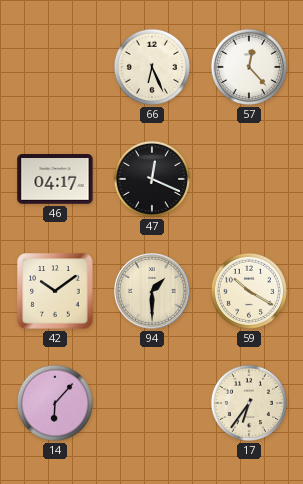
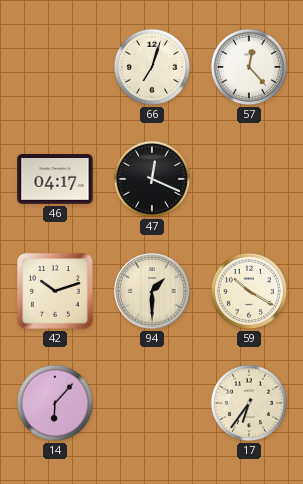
66: 6:26 -> 7:03 (152, 67)
42: 10:09 -> 10:12 (55, 291)
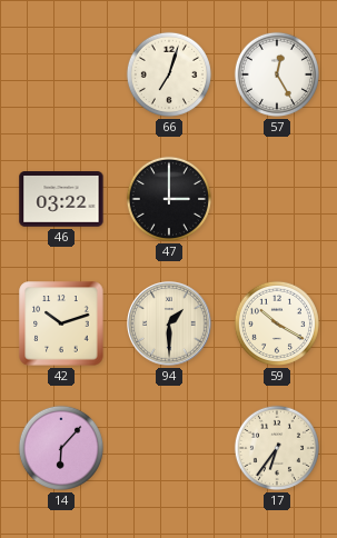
57: 12:23 -> 12:25 (277, 74)
46: 04:17 -> 03:22 (61, 199)
47: 12:19 -> 3:00 (169, 199)
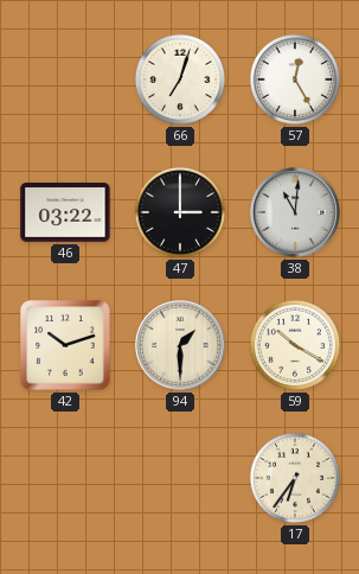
38: none -> 11:01 (296, 213)
14: 6:07 -> none (61, 448)
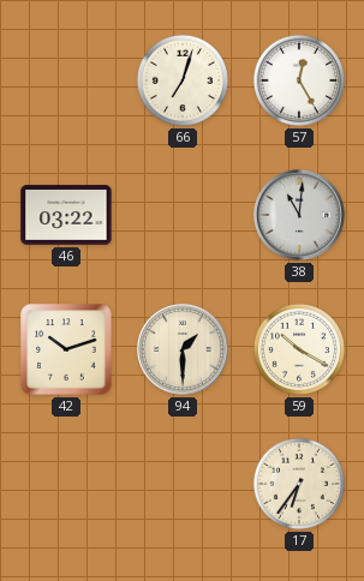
47: 3:00 -> none (180, 212)
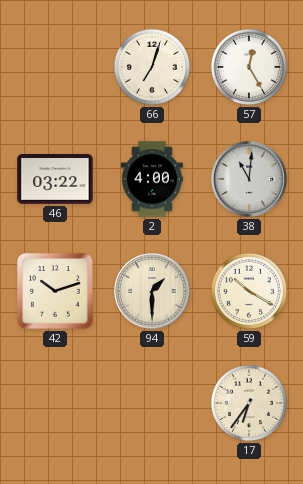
2: none -> 4:00 (152, 179)
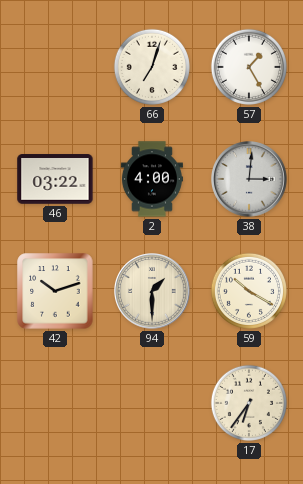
57: 12:25 -> 1:25 (249, 67)
38: 11:01 -> 3:01 (250, 180)
